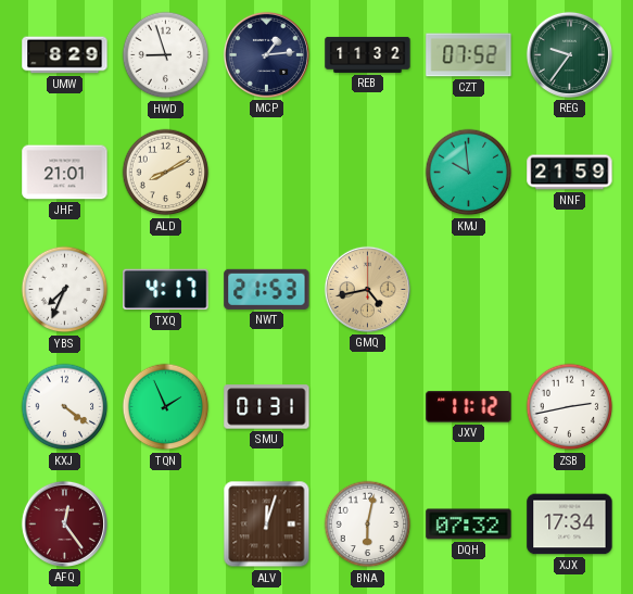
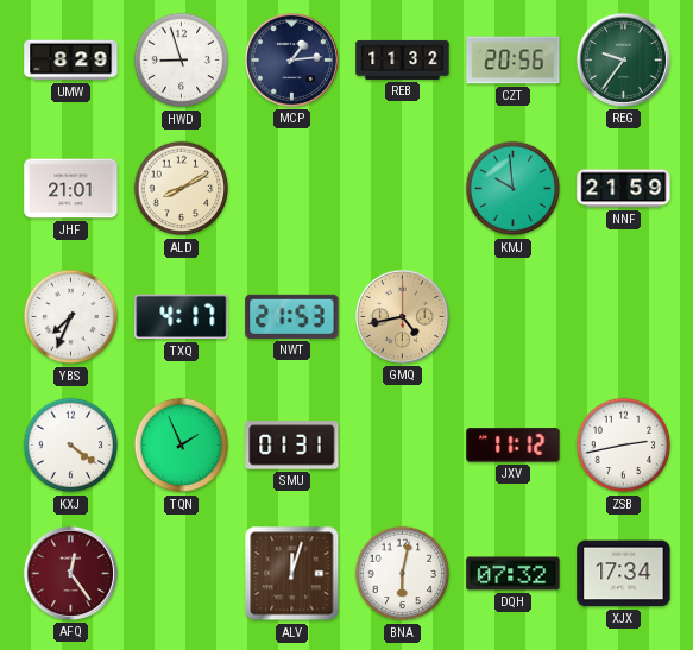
CZT: 07:52 -> 20:56 (514, 61)
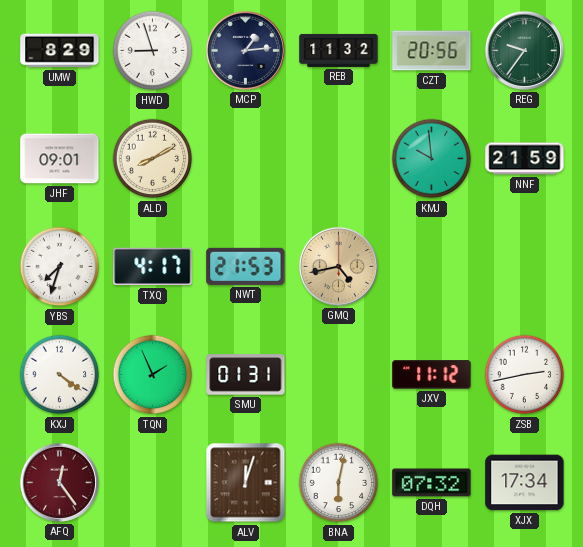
JHF: 21:01 -> 09:01 (60, 159)
YBS: 7:34 -> 7:33 (60, 267)
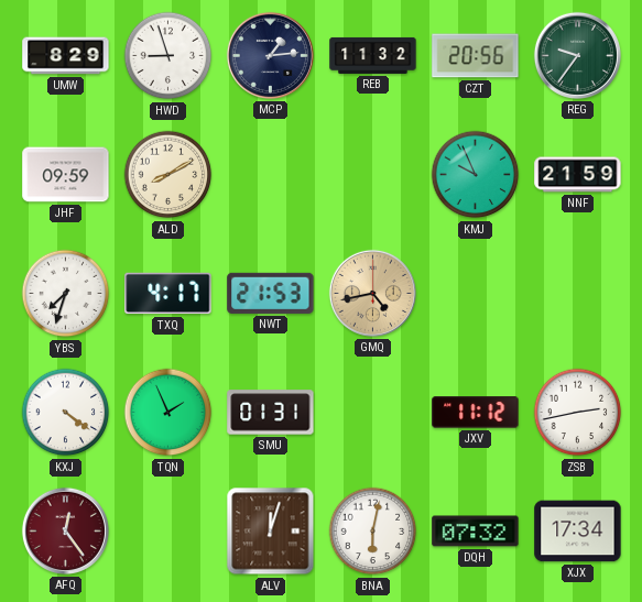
JHF: 09:01 -> 09:59 (66, 175)
KMJ: 9:59 -> 9:56 (476, 175)
